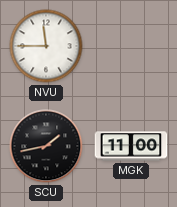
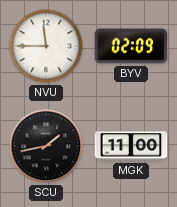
BYV: none -> 02:09 (131, 46)
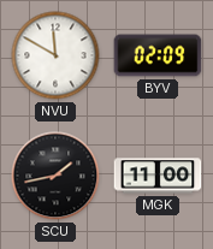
NVU: 11:45 -> 11:50 (55, 55)
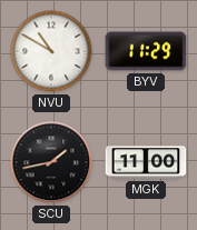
NVU: 11:50 -> 10:50 (51, 51)
BYV: 02:09 -> 11:29 (146, 51)
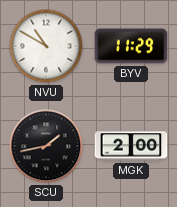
MGK: 11:00 -> 2:00 (131, 146)
